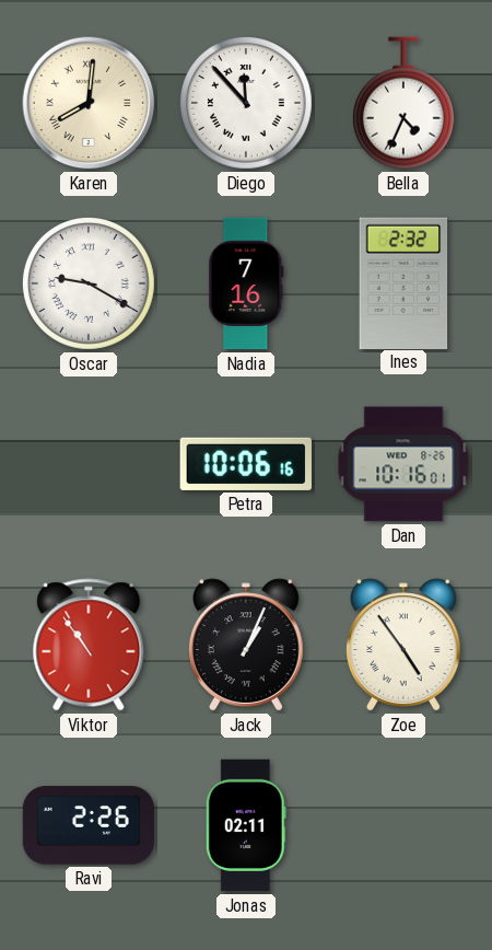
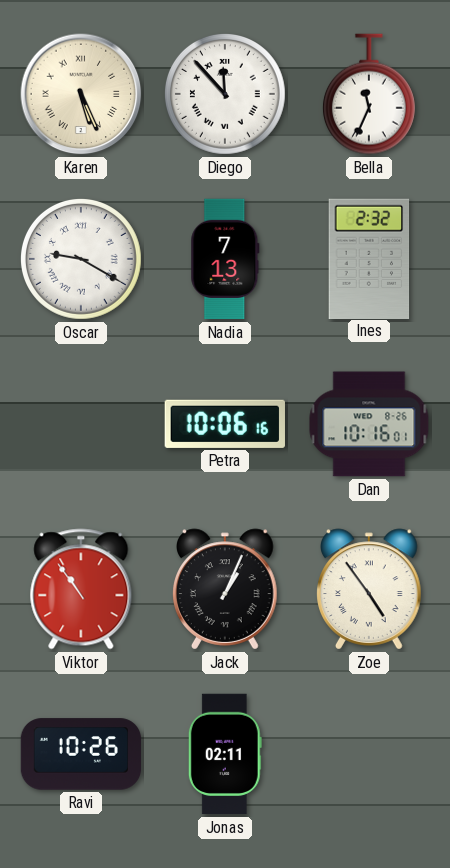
Karen: 8:01 -> 5:26 (81, 94)
Bella: 4:34 -> 11:34 (369, 94)
Nadia: 7:16 -> 7:13 (225, 259)
Ravi: 2:26 -> 10:26 (81, 754)
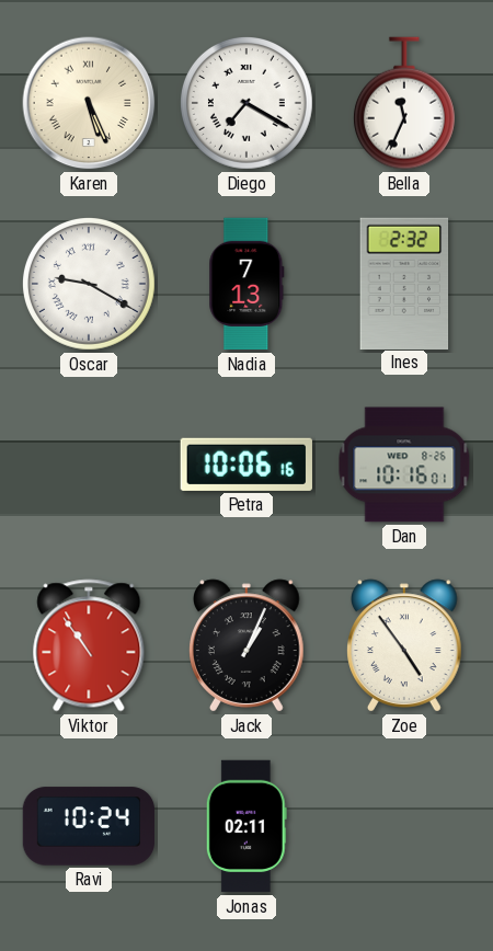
Diego: 11:53 -> 7:20 (246, 103)
Ravi: 10:26 -> 10:24 (89, 826)
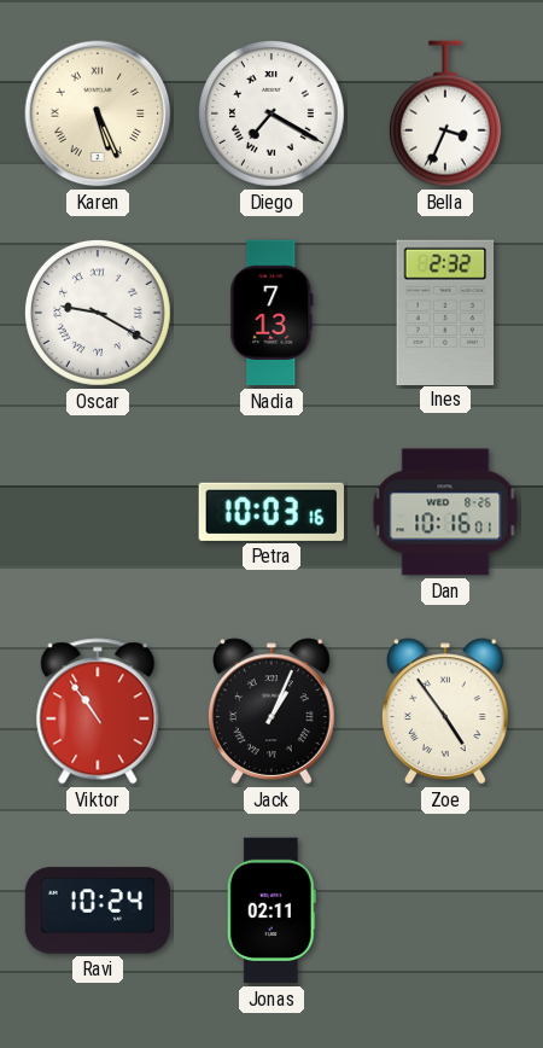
Bella: 11:34 -> 3:34 (445, 113)
Petra: 10:06 -> 10:03 (271, 512)
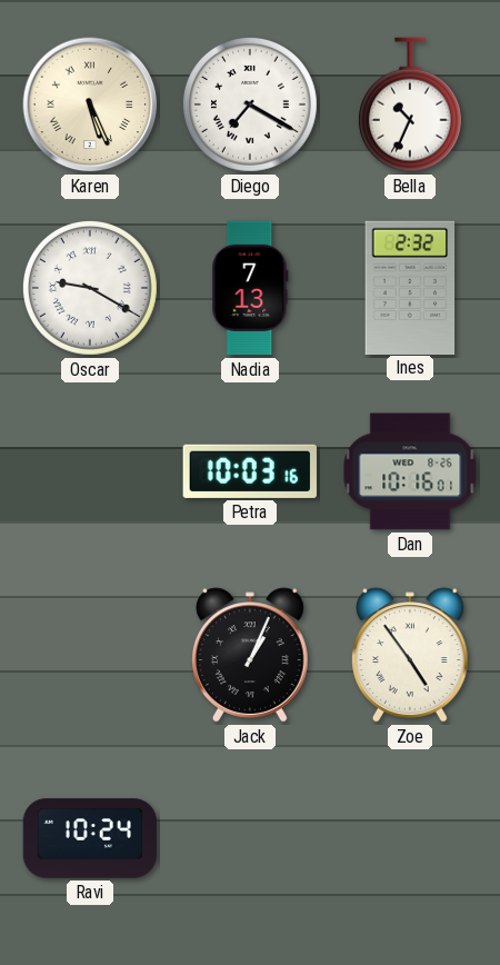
Bella: 3:34 -> 10:34 (410, 105)
Viktor: 10:54 -> none (98, 711)
Jonas: 02:11 -> none (271, 910)
